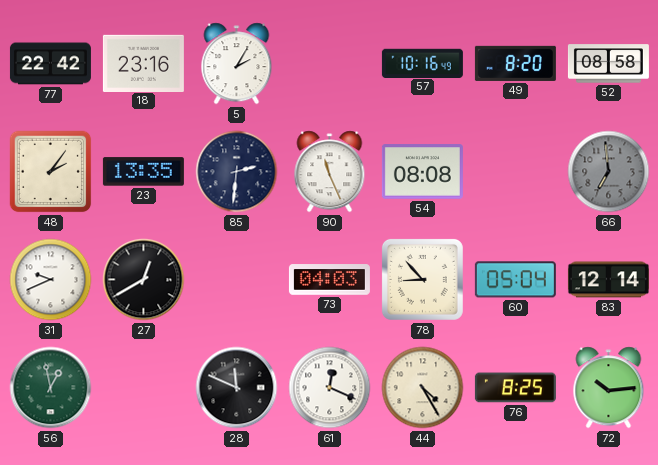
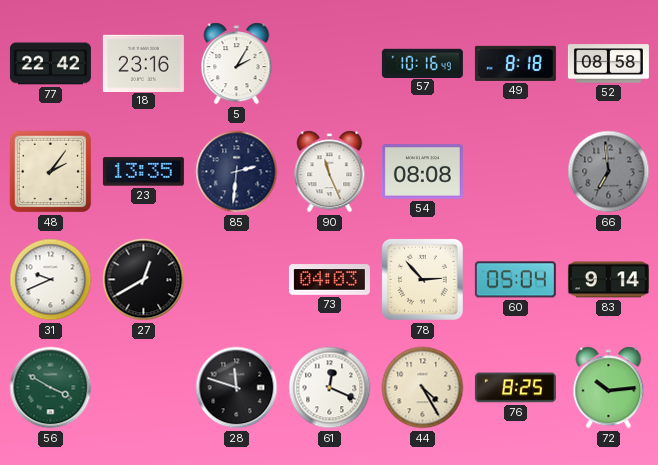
49: 8:20 -> 8:18 (515, 63)
78: 8:53 -> 2:53 (422, 279)
83: 12:14 -> 9:14 (608, 280)
56: 12:58 -> 3:50 (51, 388)
28: 11:49 -> 11:48 (237, 388)
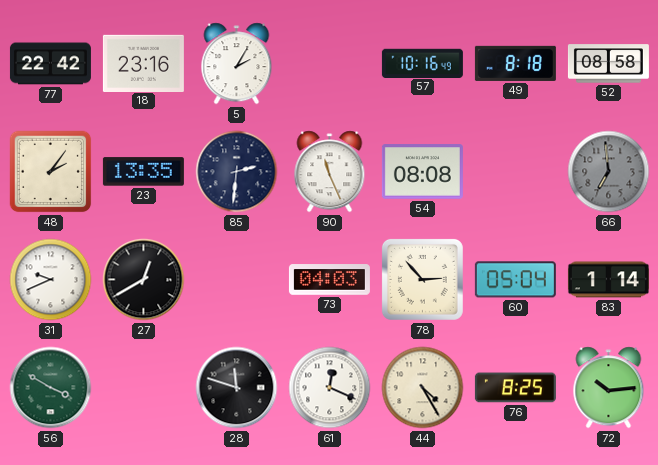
83: 9:14 -> 1:14 (608, 280)
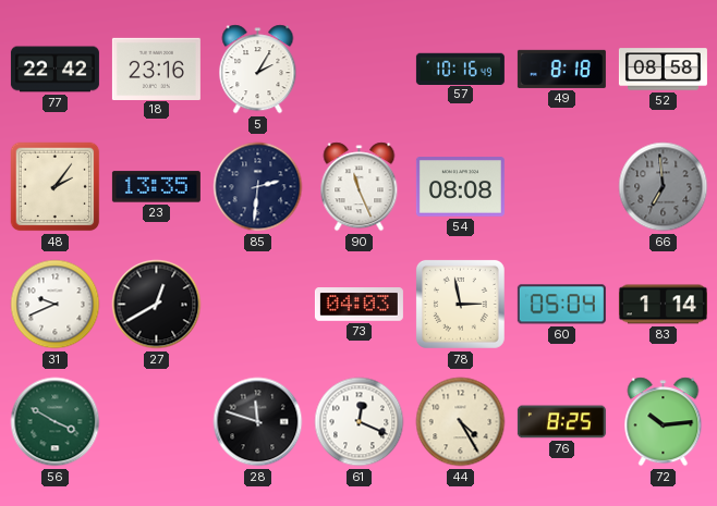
78: 2:53 -> 2:58 (460, 304)
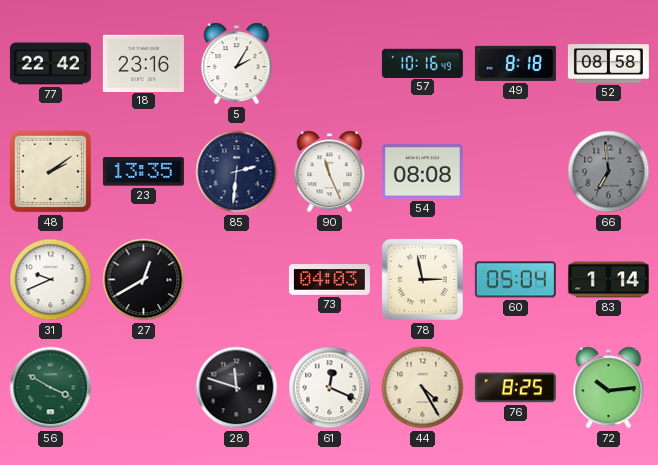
48: 2:06 -> 2:09 (51, 172)
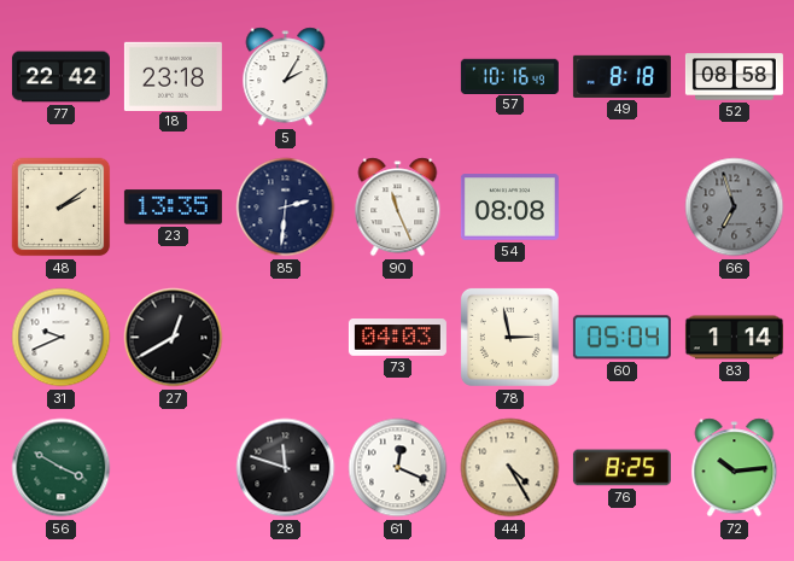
18: 23:16 -> 23:18 (173, 76)
66: 6:59 -> 6:57 (735, 208)
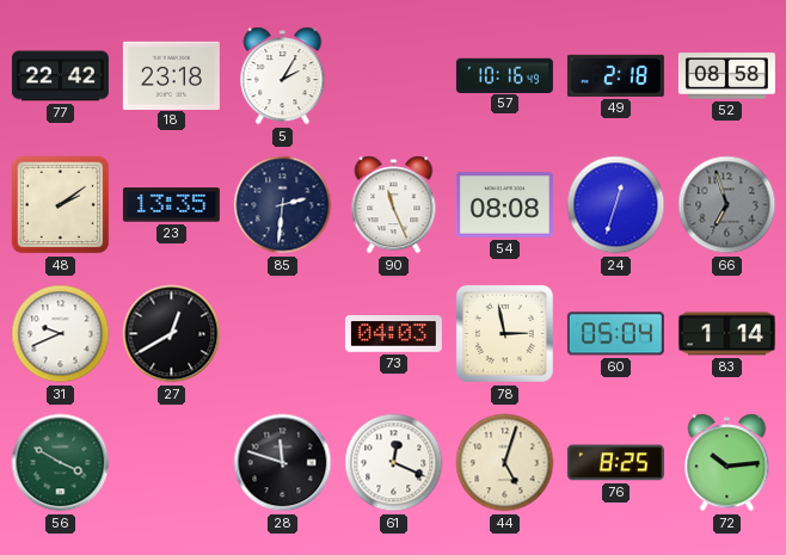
49: 8:18 -> 2:18 (615, 75)
24: none -> 12:33 (616, 205)
44: 4:25 -> 5:03 (505, 463)
